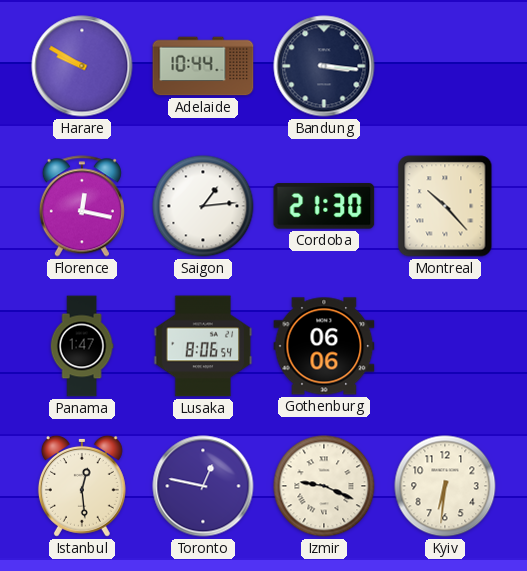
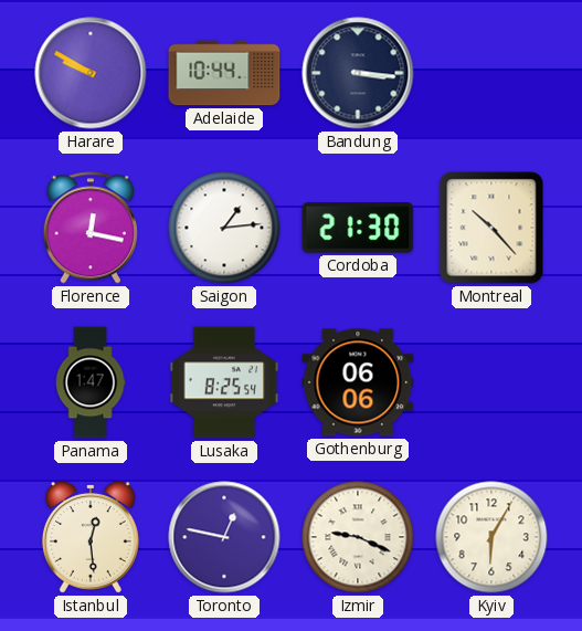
Lusaka: 8:06 -> 8:25 (224, 382)
Kyiv: 6:31 -> 6:05 (491, 537)
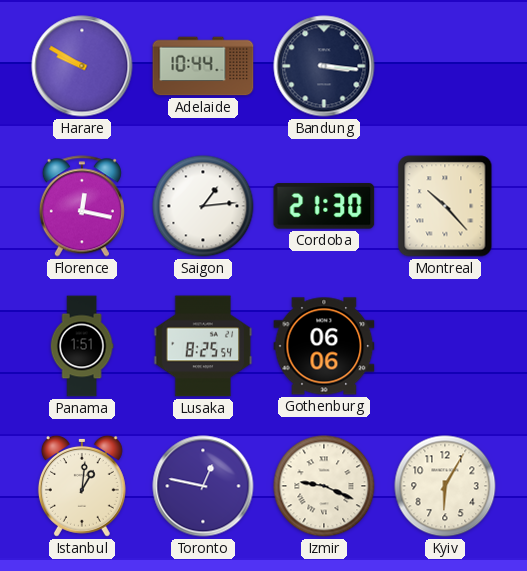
Panama: 1:47 -> 1:51 (82, 346)
Istanbul: 12:29 -> 1:01 (82, 486)
